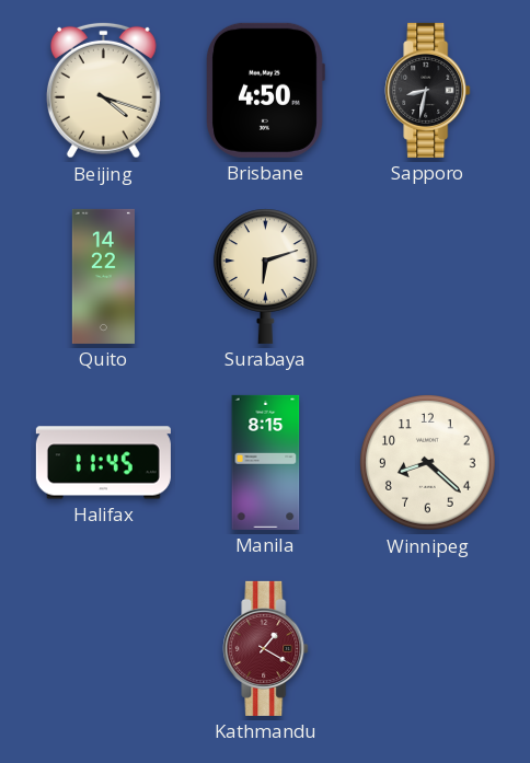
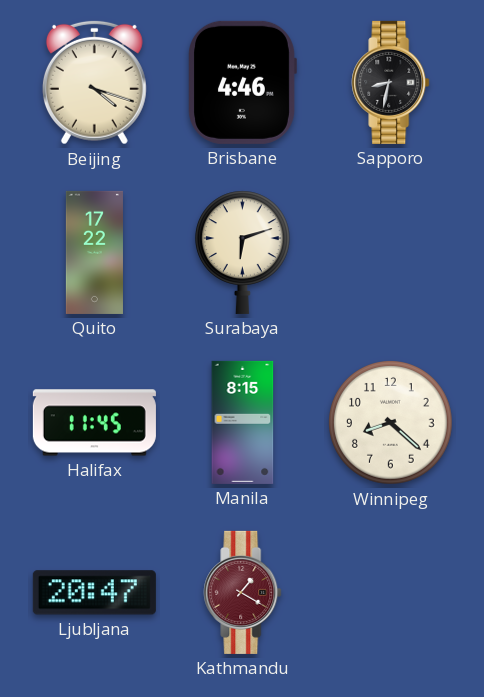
Brisbane: 4:50 -> 4:46 (242, 82)
Quito: 14:22 -> 17:22 (94, 252)
Ljubljana: none -> 20:47 (94, 593)
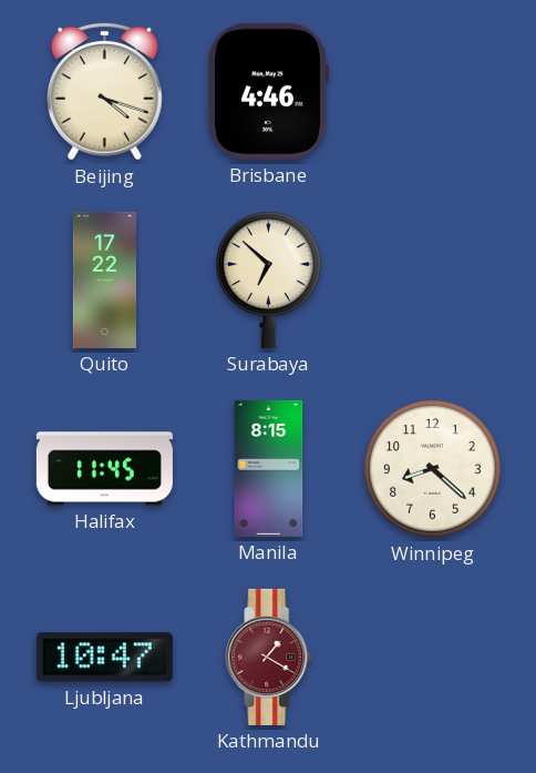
Sapporo: 8:32 -> none (391, 82)
Surabaya: 6:12 -> 6:52 (268, 279)
Ljubljana: 20:47 -> 10:47 (104, 658)
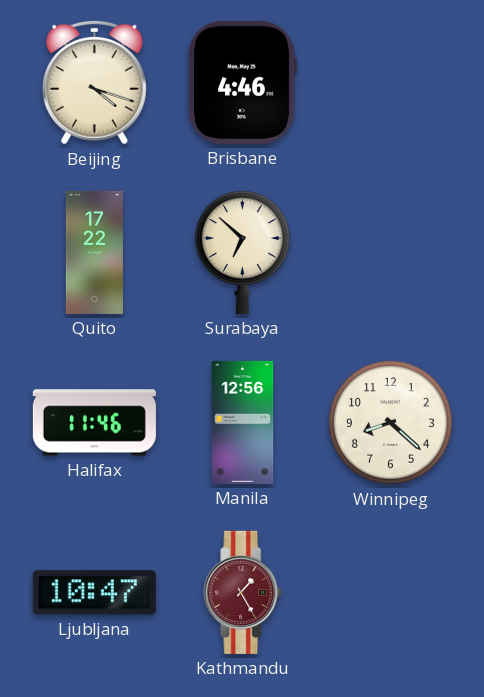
Halifax: 11:45 -> 11:46 (94, 423)
Manila: 8:15 -> 12:56 (243, 422)
Kathmandu: 1:20 -> 1:25 (243, 592)
